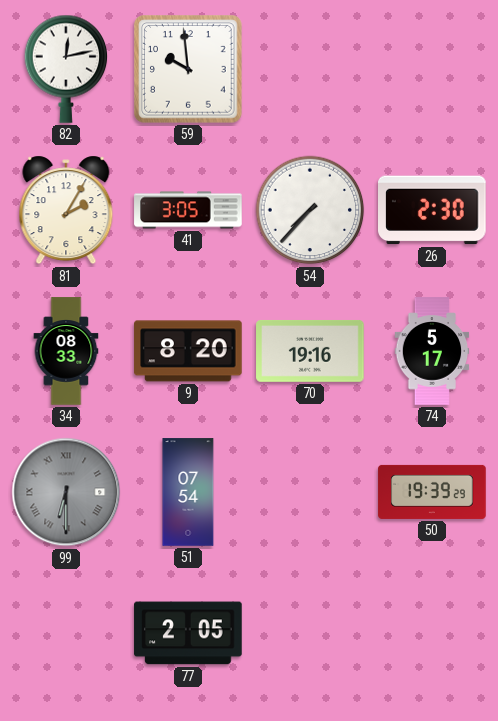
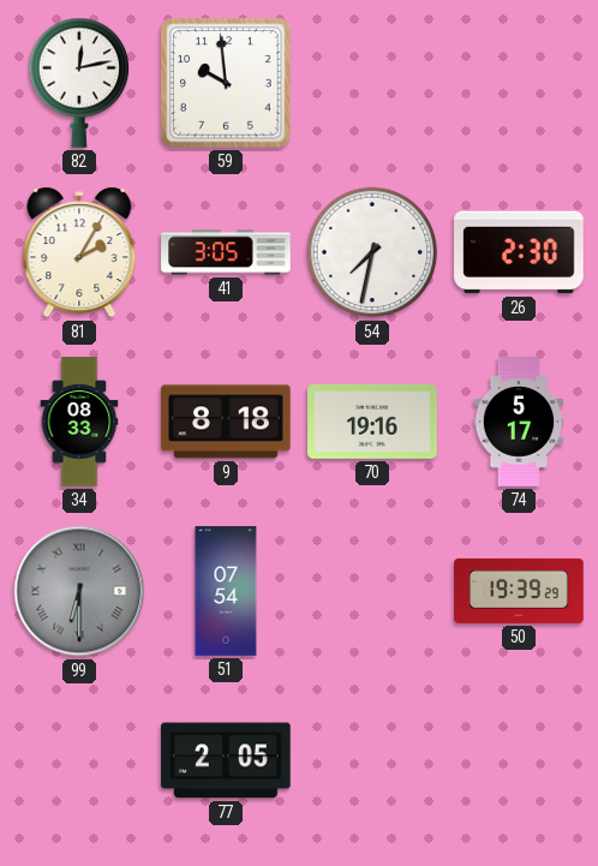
54: 7:37 -> 7:32 (372, 252)
9: 8:20 -> 8:18 (226, 422)
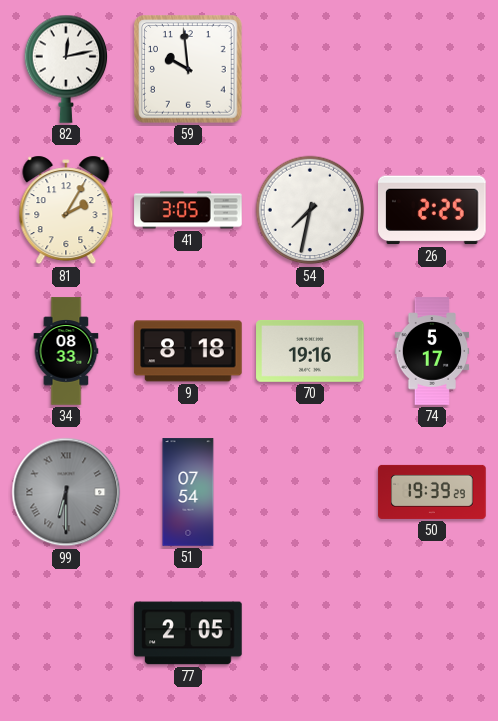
26: 2:30 -> 2:25 (433, 210)
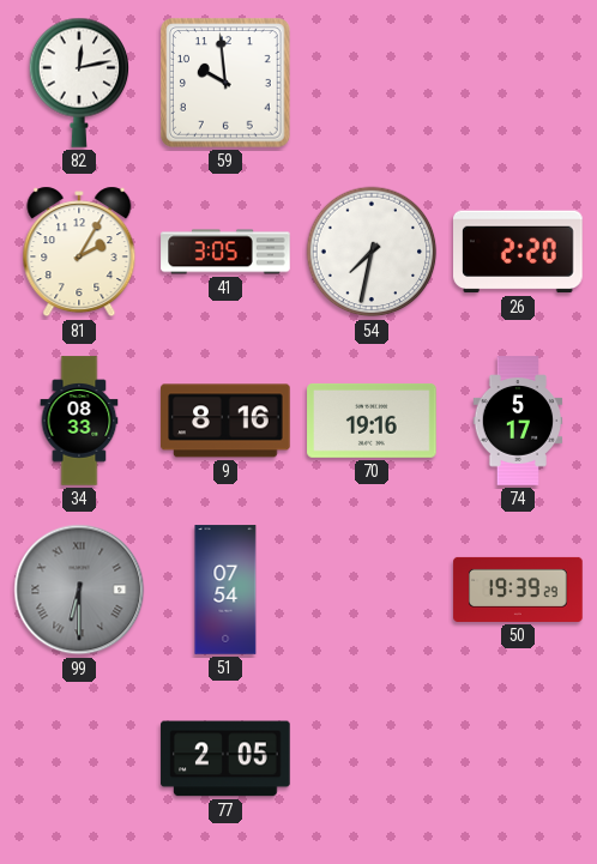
26: 2:25 -> 2:20 (519, 252)
9: 8:18 -> 8:16 (225, 421)
